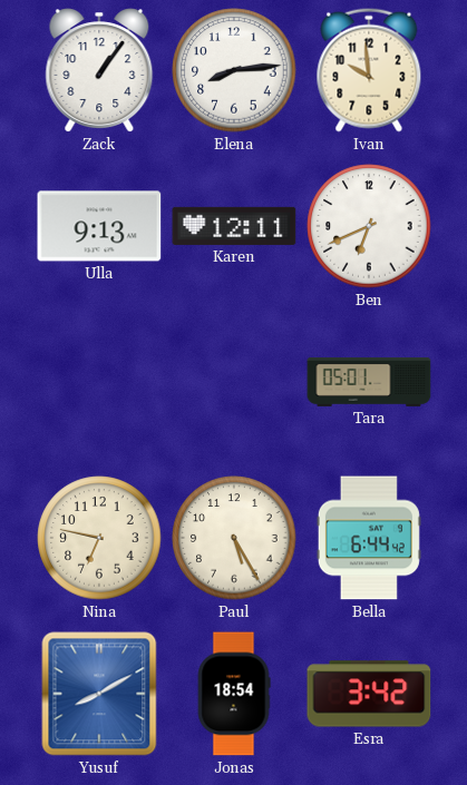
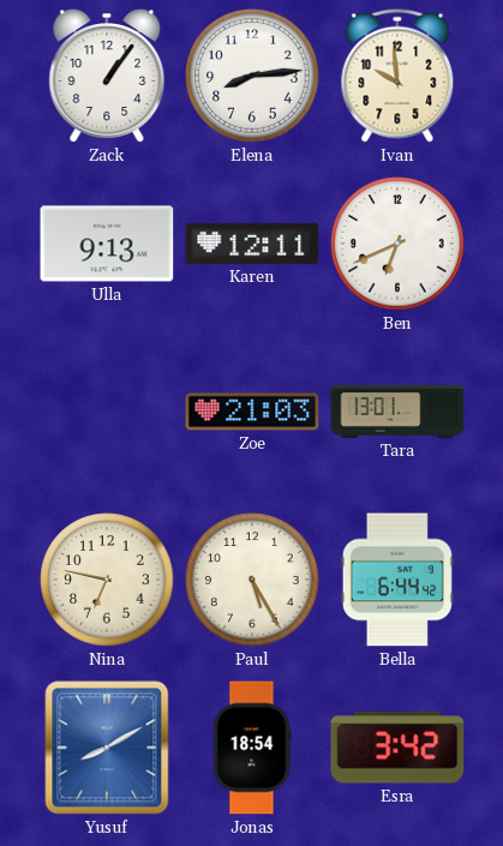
Zoe: none -> 21:03 (252, 412)
Tara: 05:01 -> 13:01 (397, 412)
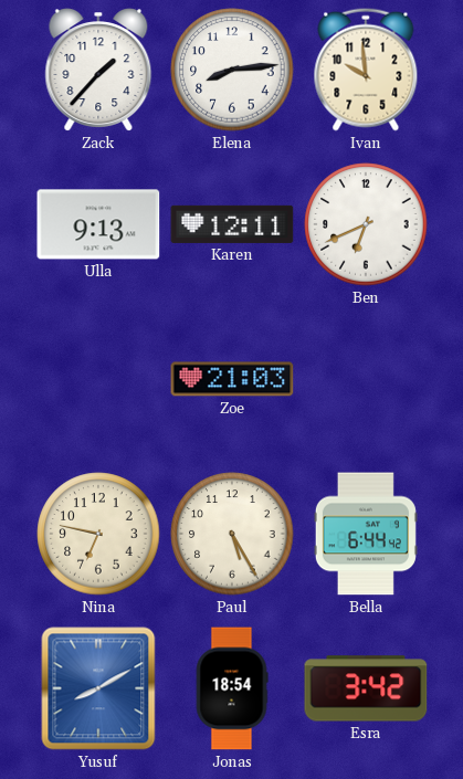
Zack: 1:06 -> 1:37 (98, 70)
Tara: 13:01 -> none (397, 412)
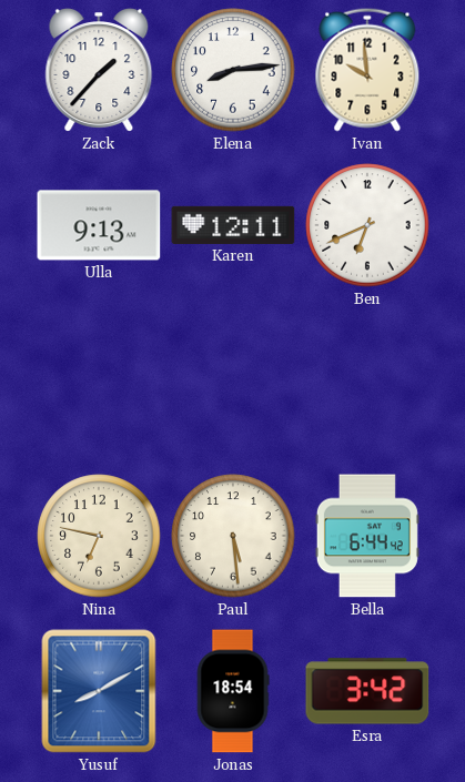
Zoe: 21:03 -> none (232, 379)
Paul: 5:25 -> 5:29 (233, 536)
